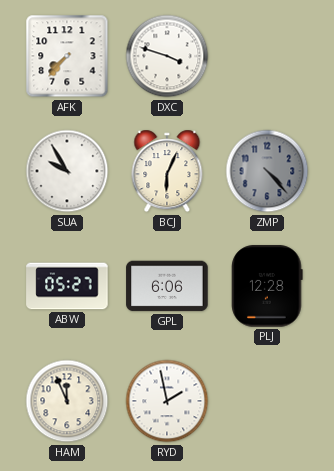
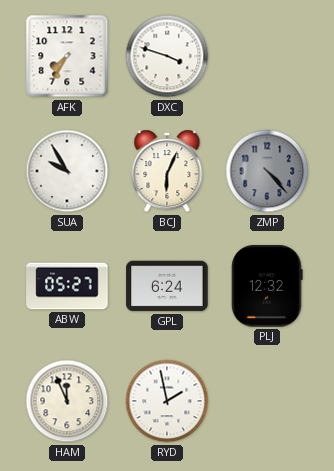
AFK: 7:37 -> 7:35 (67, 56)
GPL: 6:06 -> 6:24 (167, 286)
PLJ: 12:28 -> 12:32 (267, 286)
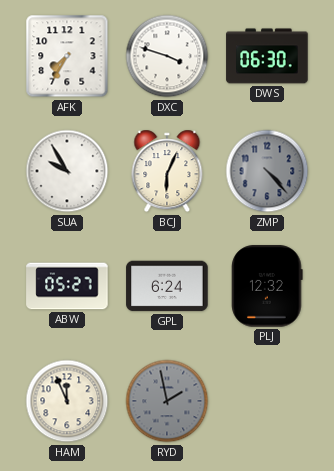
DWS: none -> 06:30 (267, 56)
RYD dial: white -> grey (167, 401)
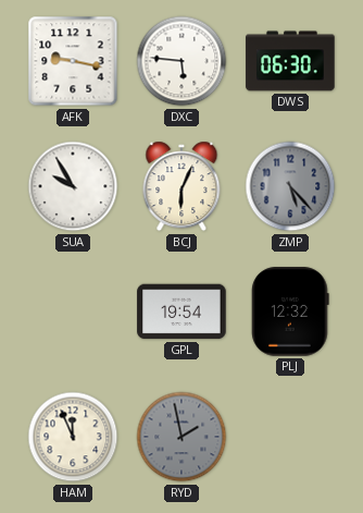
AFK: 7:35 -> 9:17 (73, 61)
DXC: 3:48 -> 5:46 (181, 61)
ZMP: 4:23 -> 5:23 (290, 186)
ABW: 05:27 -> none (67, 286)
GPL: 6:24 -> 19:54 (181, 312)
